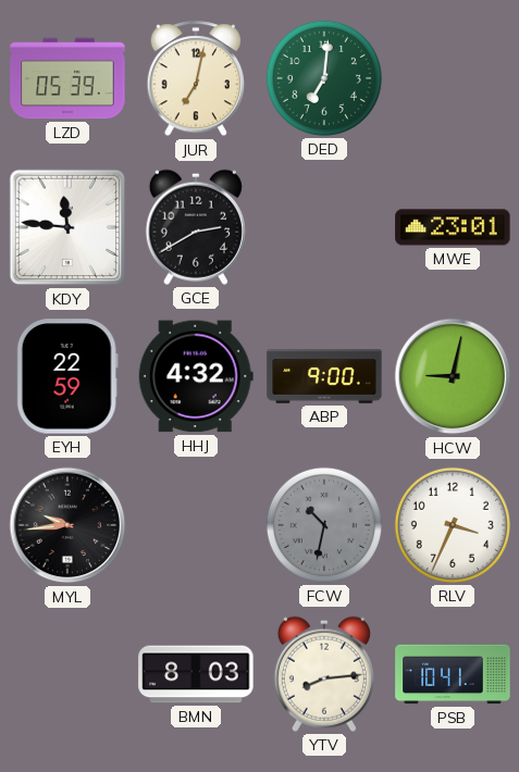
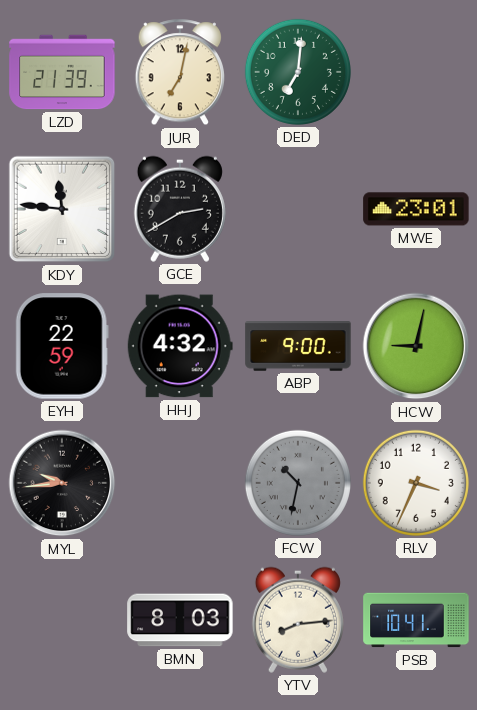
LZD: 05:39 -> 21:39 (62, 72)
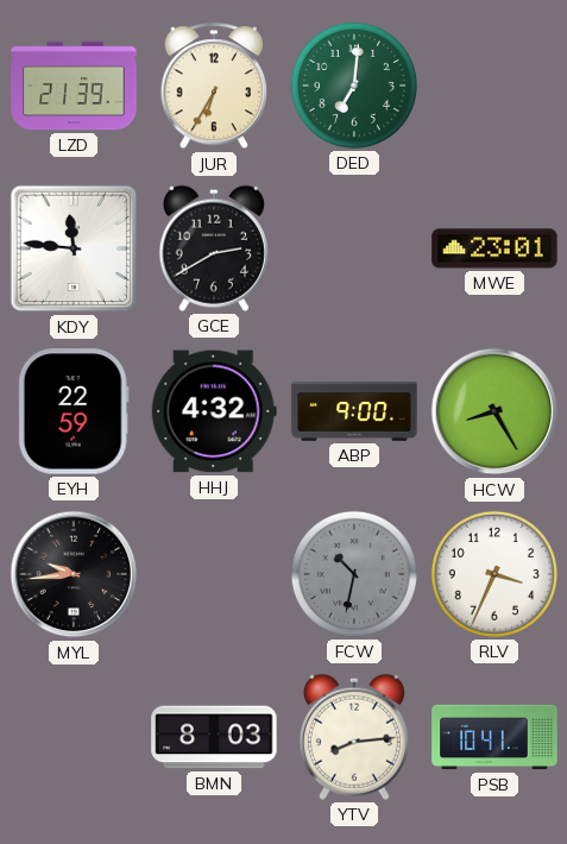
JUR: 7:02 -> 6:35 (213, 87)
HCW: 9:02 -> 8:25 (494, 411)
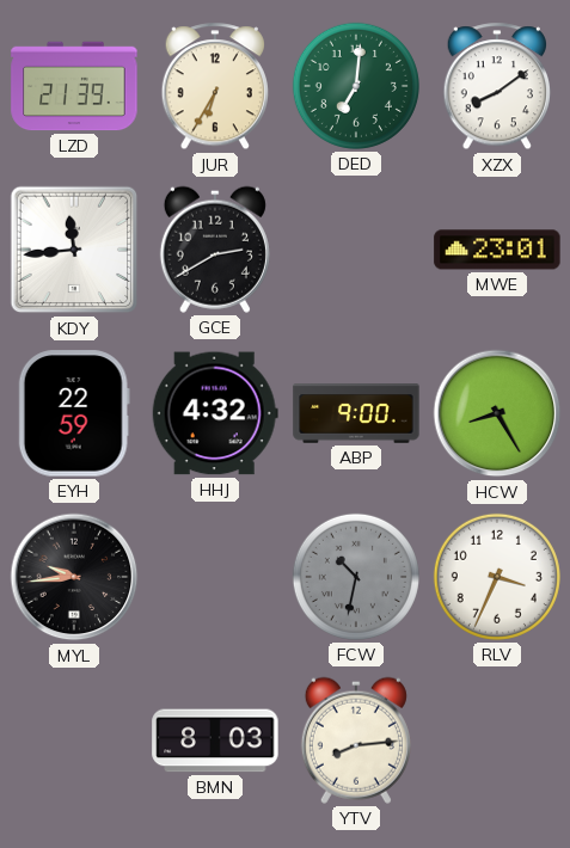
XZX: none -> 8:09 (496, 87)
KDY: 11:46 -> 11:44 (74, 250)
PSB: 10:41 -> none (494, 737)
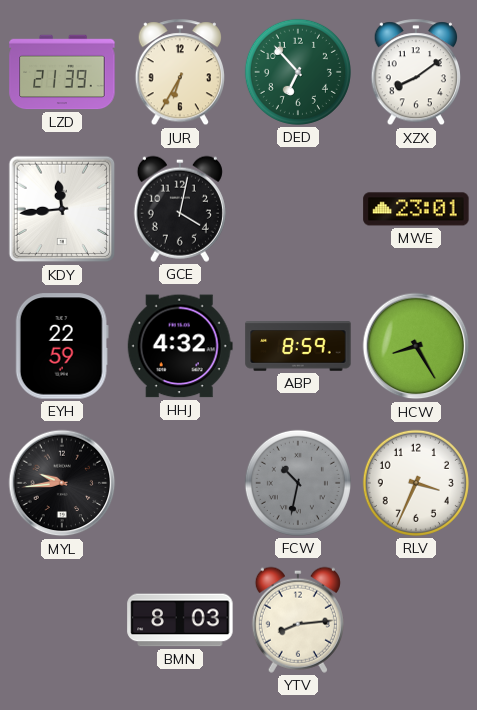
DED: 7:01 -> 6:53 (298, 72)
GCE: 2:40 -> 4:02 (180, 209)
ABP: 9:00 -> 8:59 (298, 346)
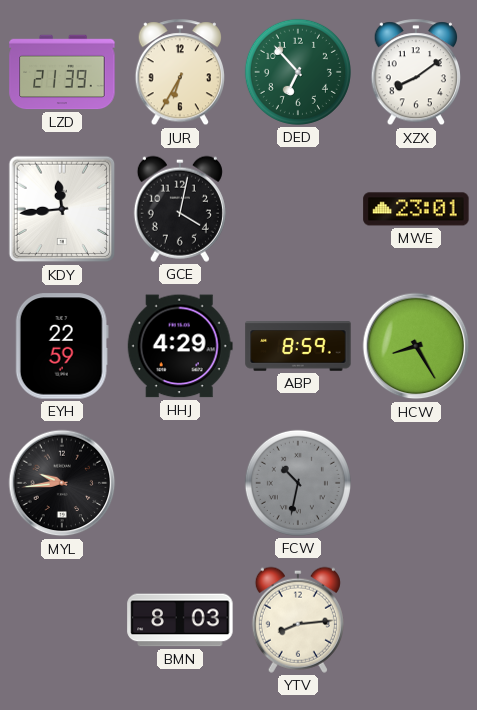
HHJ: 4:32 -> 4:29 (180, 346)
RLV: 3:34 -> none (416, 483)
